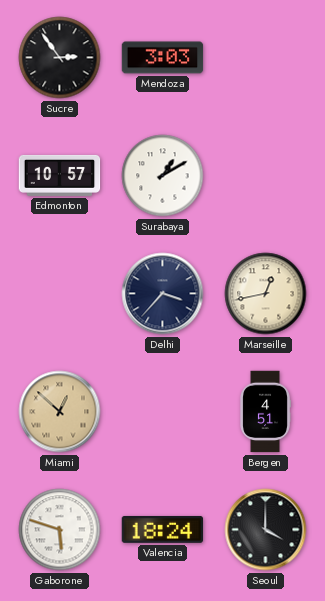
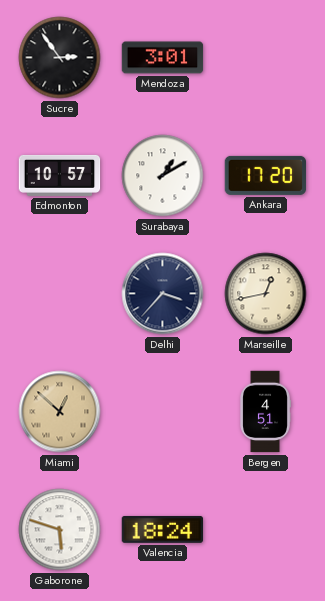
Mendoza: 3:03 -> 3:01 (163, 58)
Ankara: none -> 17:20 (266, 175)
Seoul: 4:00 -> none (266, 530)
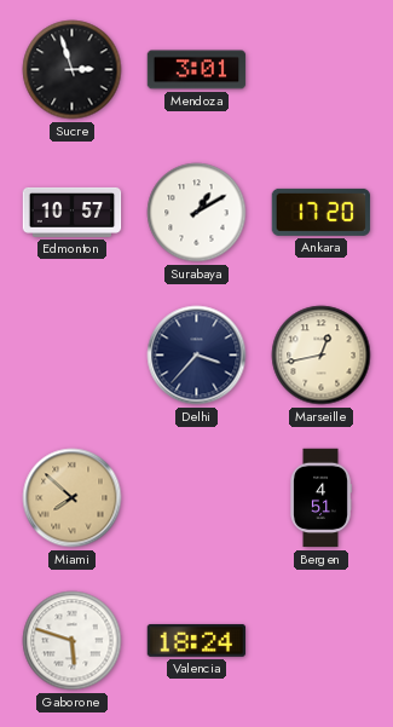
Sucre: 2:54 -> 2:57 (73, 70)
Miami: 12:52 -> 7:52 (73, 498)
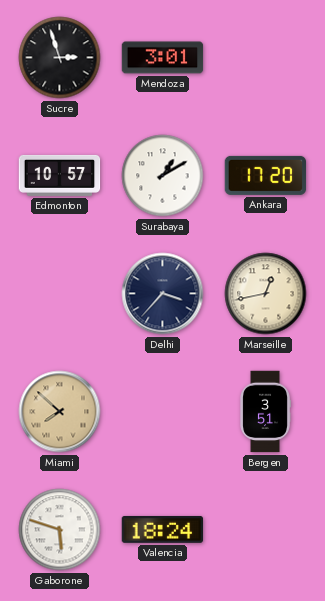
Bergen: 4:51 -> 3:51 (265, 412)
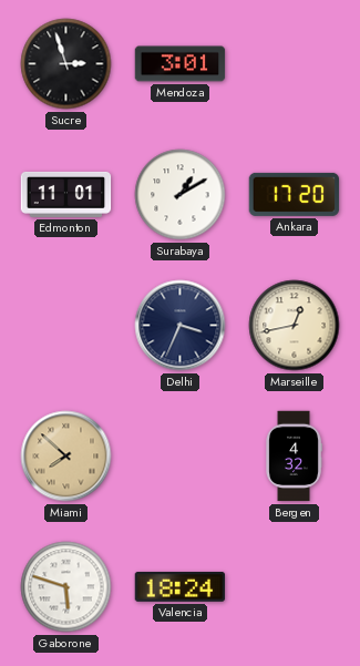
Edmonton: 10:57 -> 11:01 (66, 194)
Delhi: 3:37 -> 3:34 (181, 326)
Bergen: 3:51 -> 4:32 (294, 457)
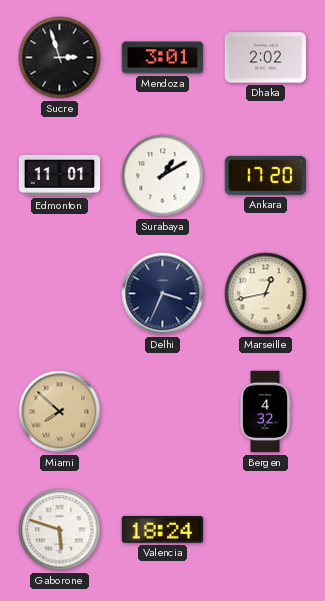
Dhaka: none -> 2:02 (266, 58)
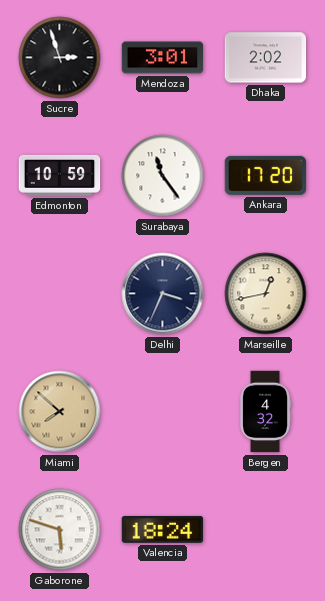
Edmonton: 11:01 -> 10:59 (60, 175)
Surabaya: 1:10 -> 11:24 (163, 176)
